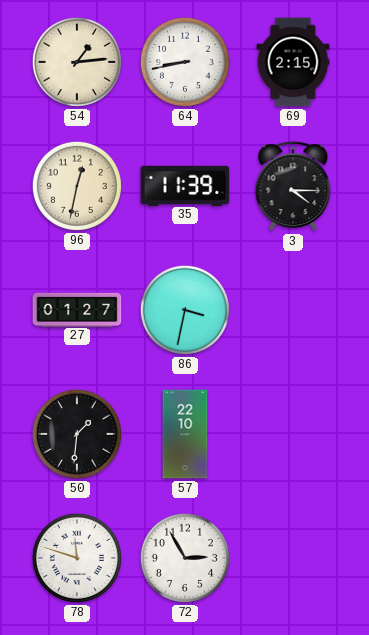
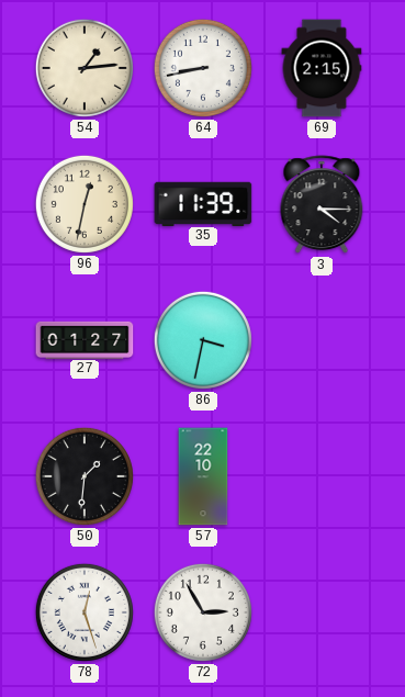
78: 11:48 -> 12:27 (85, 612)
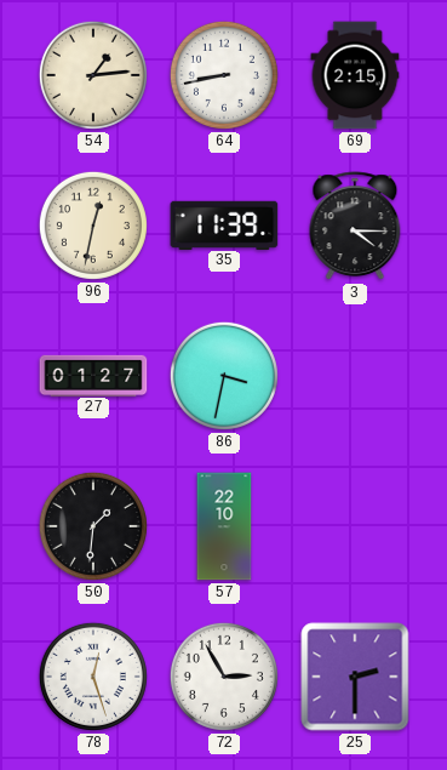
25: none -> 2:30 (355, 677)
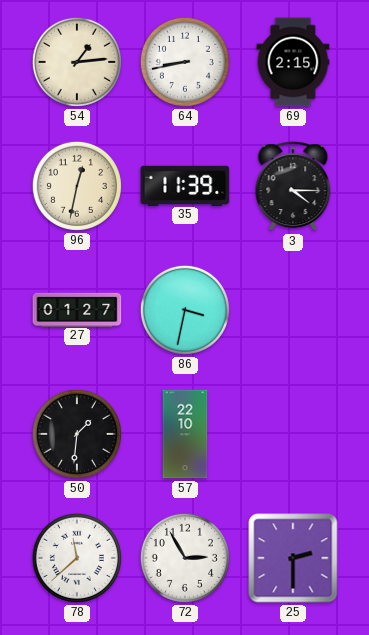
78: 12:27 -> 11:38 (77, 558)
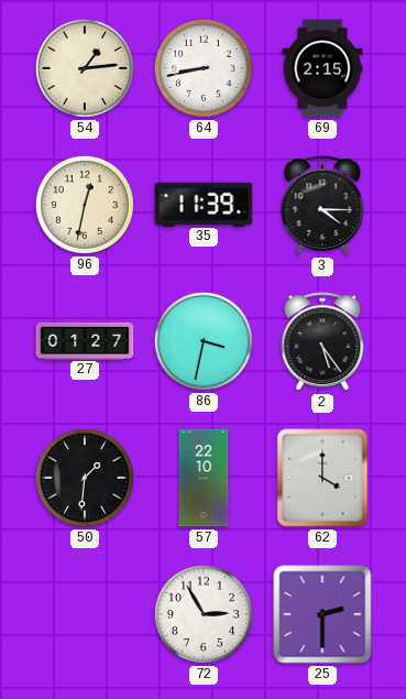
2: none -> 5:24 (322, 342)
62: none -> 4:00 (322, 478)
78: 11:38 -> none (77, 558)
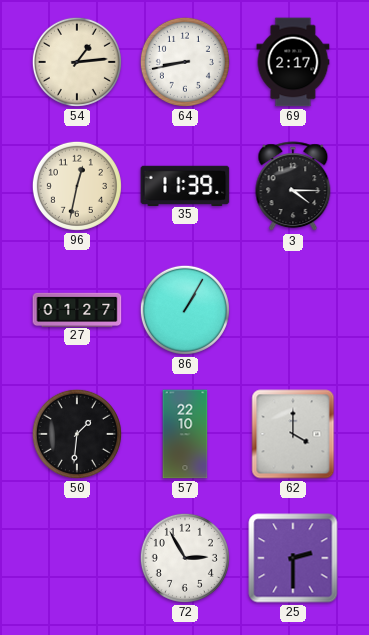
69: 2:15 -> 2:17 (293, 62)
86: 3:32 -> 1:05 (185, 310)
2: 5:24 -> none (322, 342)
